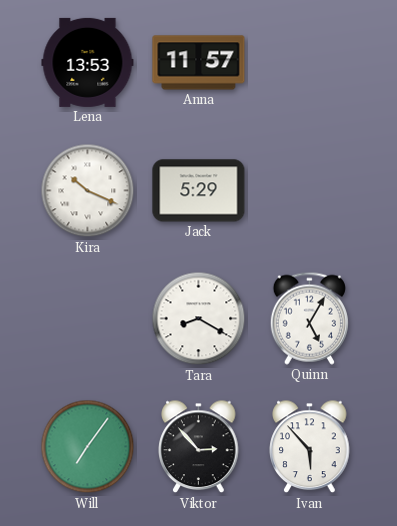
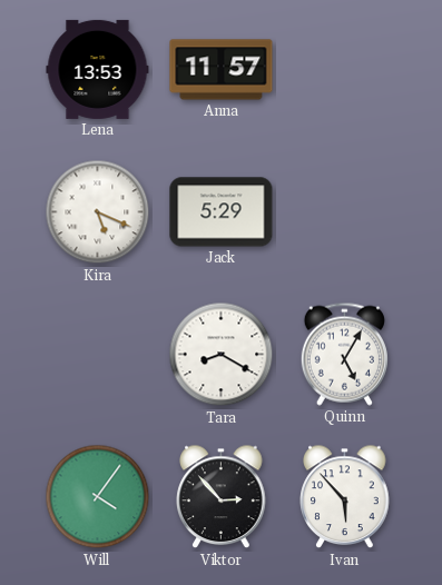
Kira: 10:19 -> 5:19 (98, 212)
Will: 7:06 -> 4:06 (98, 497)
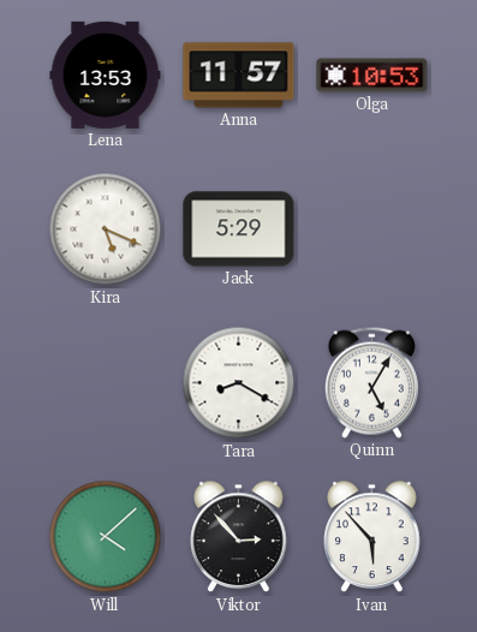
Olga: none -> 10:53 (372, 76)
Will: 4:06 -> 4:08 (106, 537)
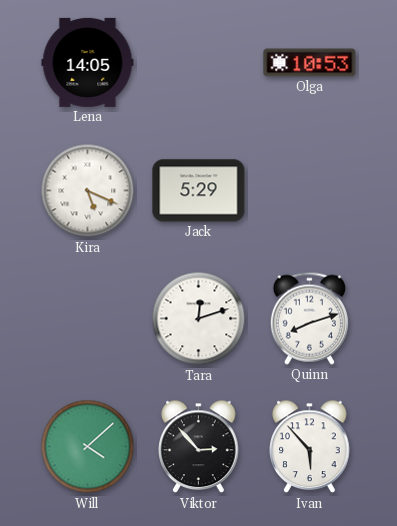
Lena: 13:53 -> 14:05 (88, 62)
Anna: 11:57 -> none (239, 76)
Tara: 8:20 -> 12:12 (199, 319)
Quinn: 5:05 -> 8:12 (309, 318)
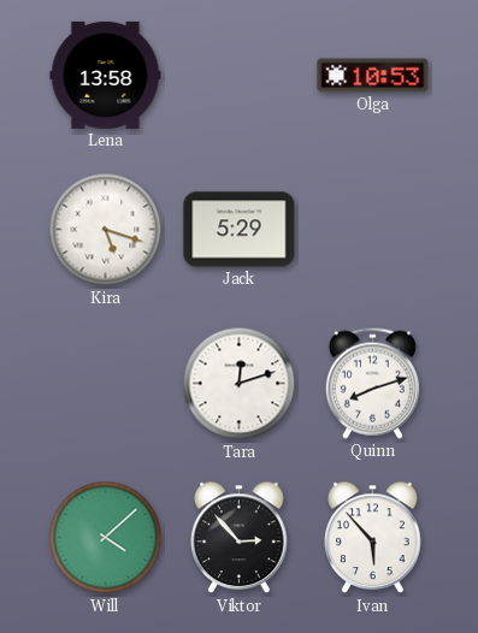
Lena: 14:05 -> 13:58 (106, 75)
Kira: 5:19 -> 5:18 (106, 230)
